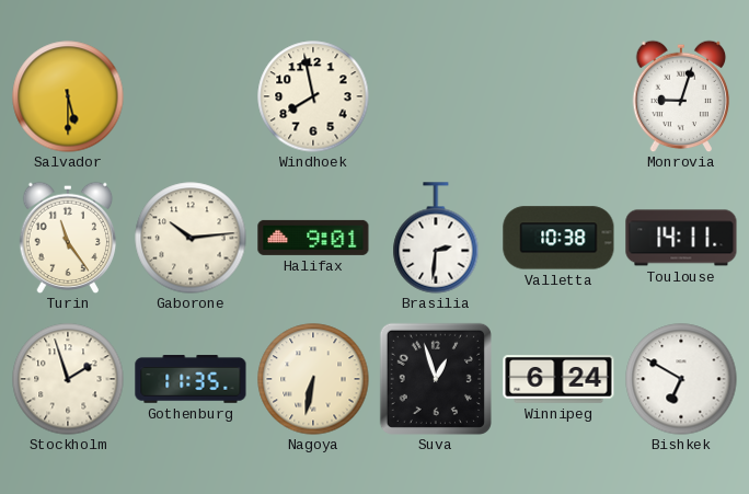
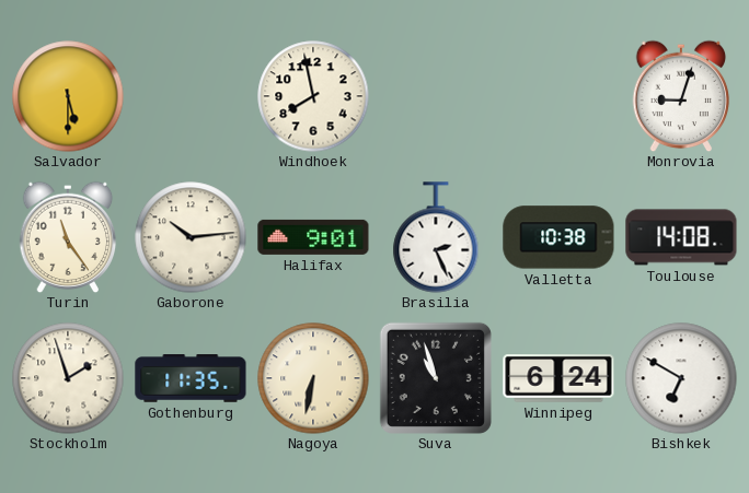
Brasilia: 2:31 -> 2:26 (436, 237)
Toulouse: 14:11 -> 14:08 (681, 237)
Suva: 12:57 -> 10:57 (436, 378)
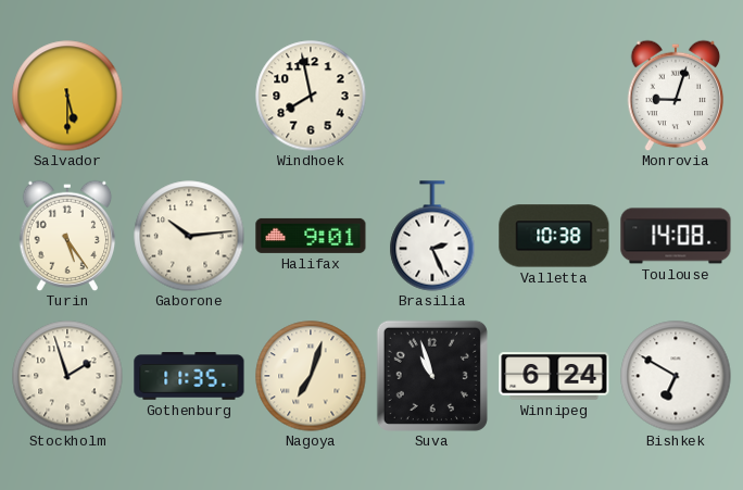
Turin: 11:24 -> 5:24 (67, 236)
Nagoya: 6:32 -> 7:03 (311, 376)
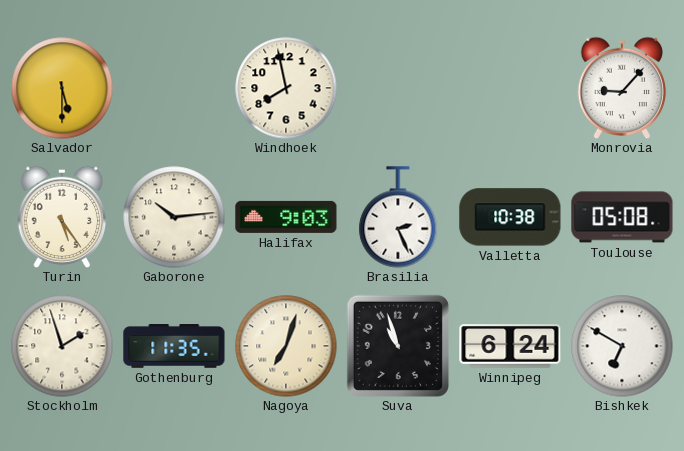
Monrovia: 9:03 -> 9:07 (622, 88)
Halifax: 9:01 -> 9:03 (286, 217)
Toulouse: 14:08 -> 05:08 (622, 217)
